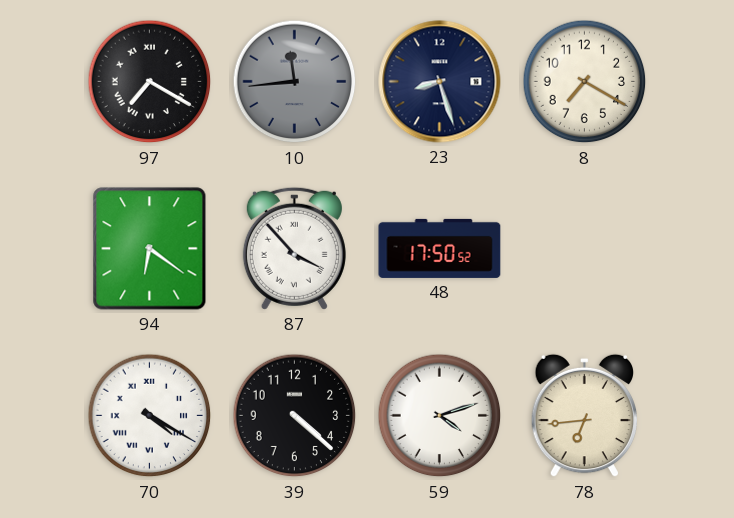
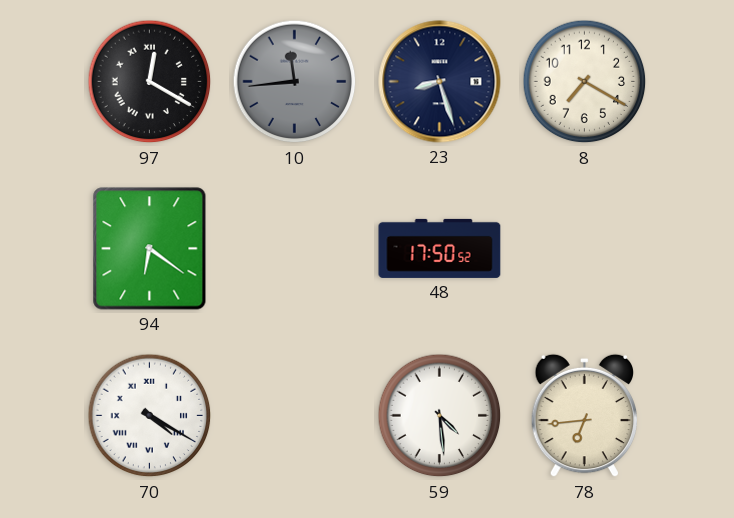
97: 7:20 -> 12:20 (150, 82)
87: 3:53 -> none (294, 248)
39: 4:22 -> none (295, 416)
59: 4:12 -> 4:29 (440, 416)
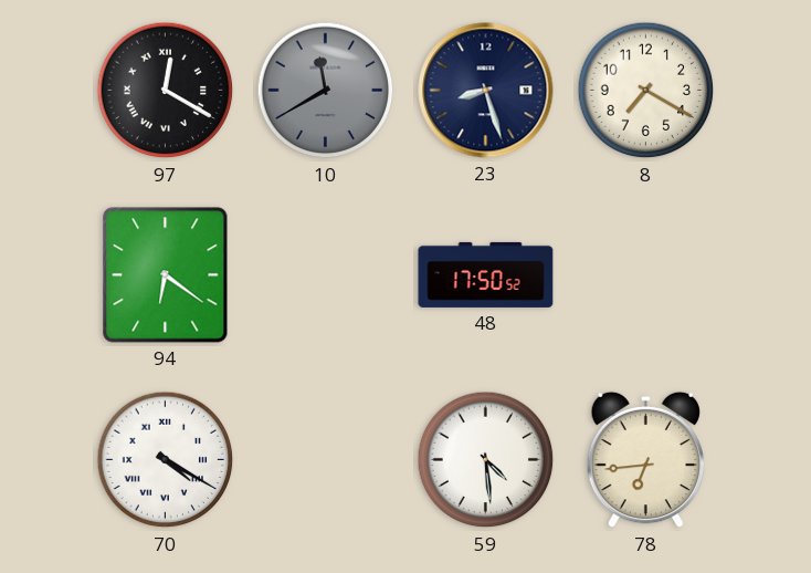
10: 11:44 -> 11:40 (326, 91)
